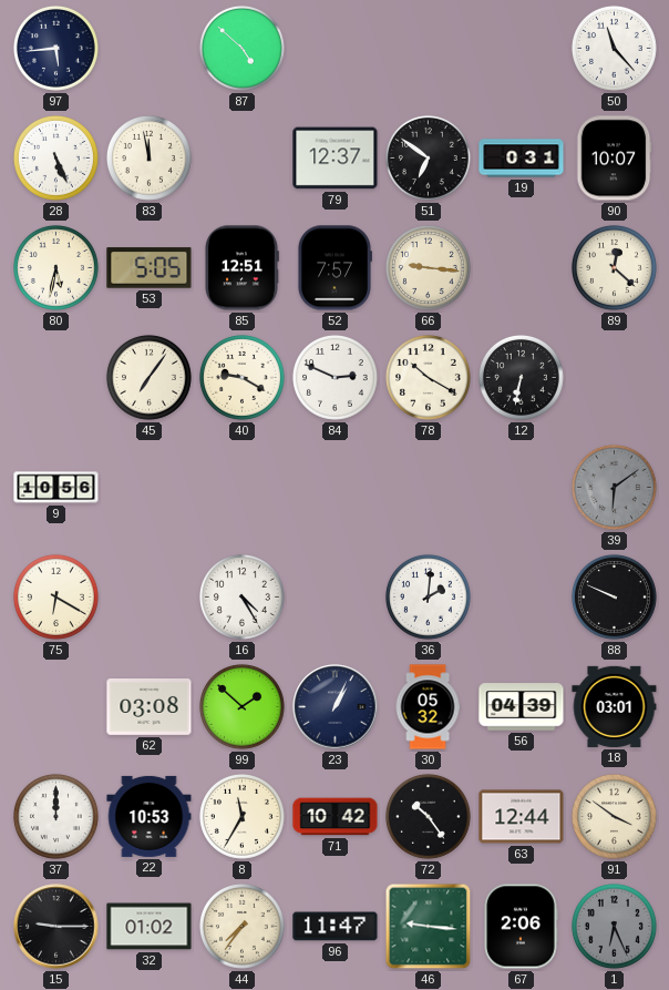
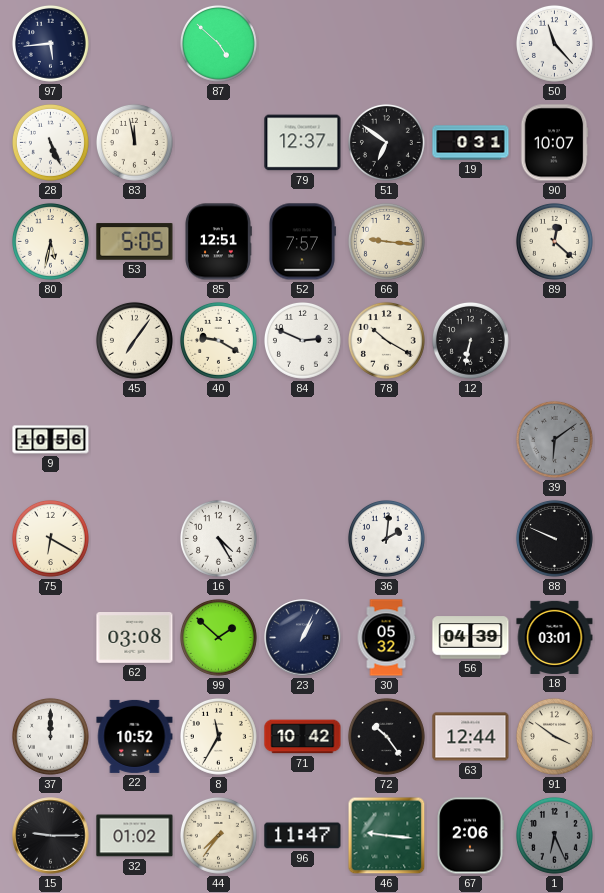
22: 10:53 -> 10:52 (135, 736)
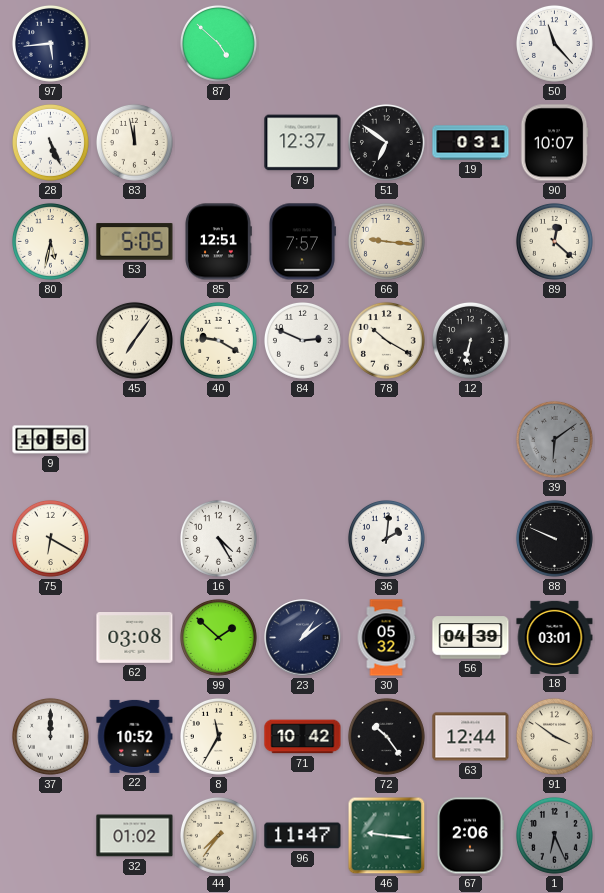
23: 1:04 -> 1:09 (303, 638)
15: 9:15 -> none (51, 836)
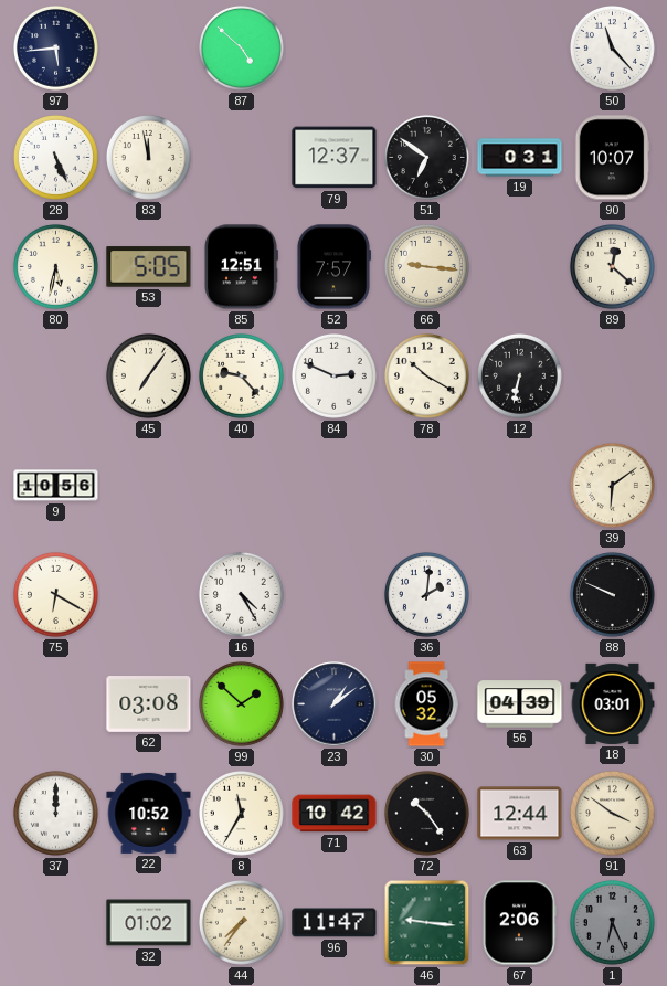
40: 9:20 -> 9:23 (241, 375)
39 dial: grey -> cream (612, 485)
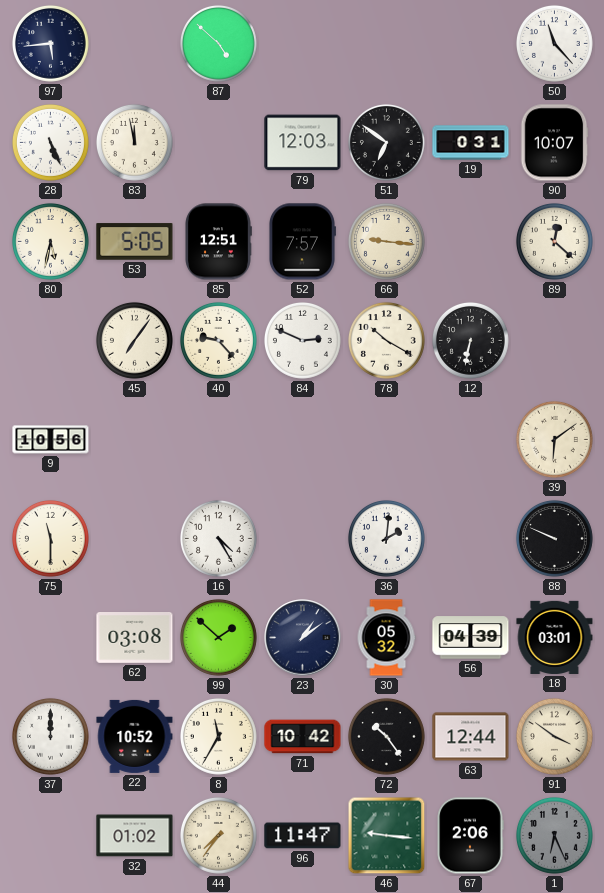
79: 12:37 -> 12:03 (303, 143)
75: 6:20 -> 11:30 (50, 538)
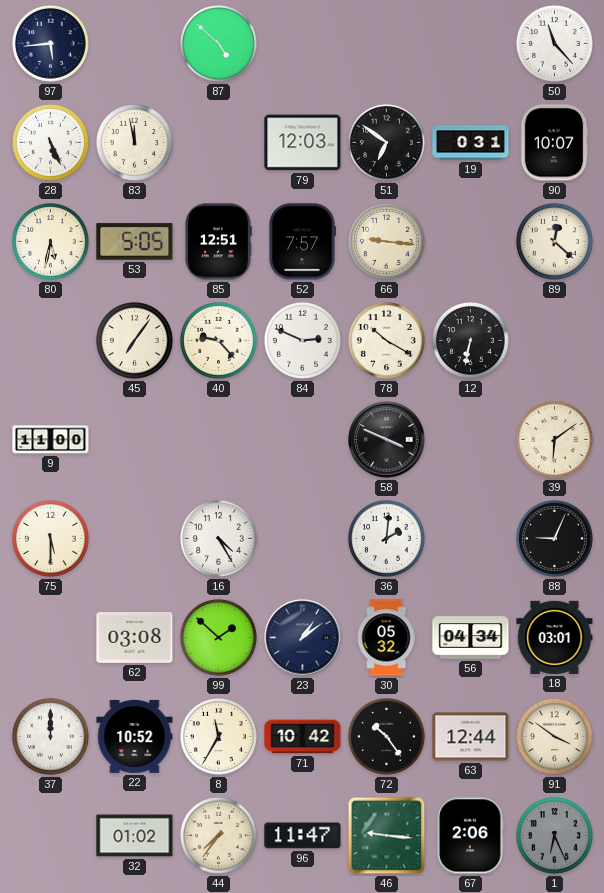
9: 10:56 -> 11:00 (51, 440)
58: none -> 3:49 (387, 440)
75: 11:30 -> 5:30 (50, 538)
88: 9:49 -> 9:04 (554, 538)
56: 04:39 -> 04:34 (471, 638)
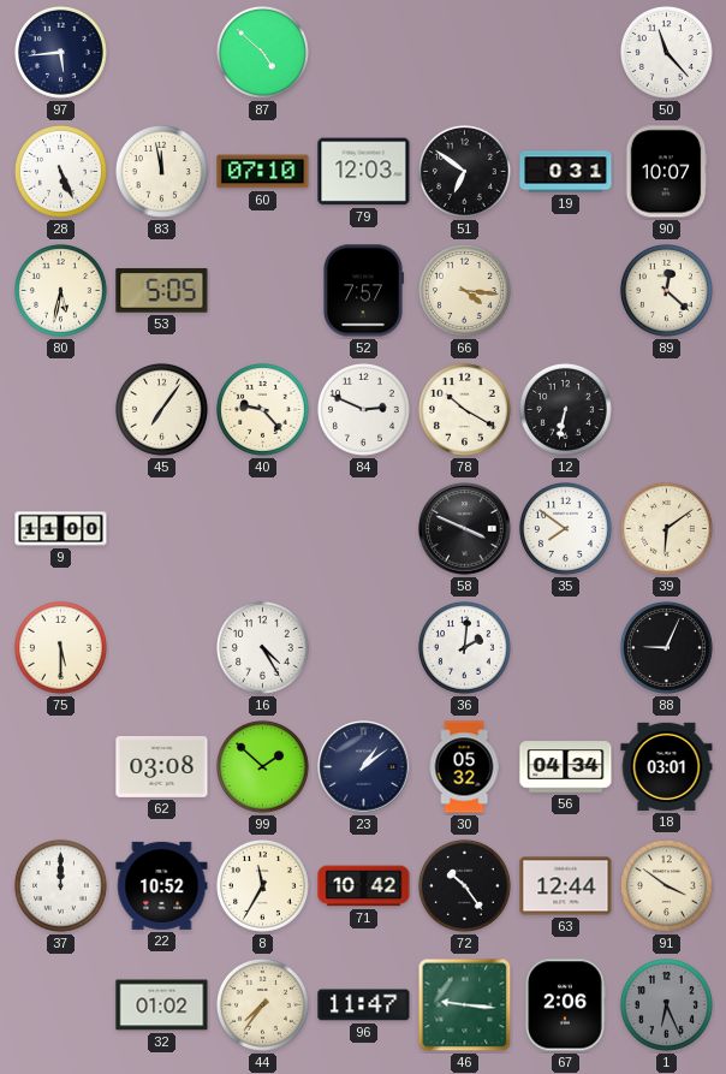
60: none -> 07:10 (263, 172)
85: 12:51 -> none (218, 242)
66: 9:16 -> 4:16 (464, 290)
35: none -> 7:51 (565, 528)
